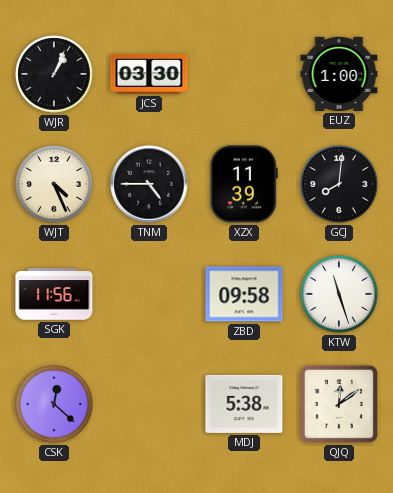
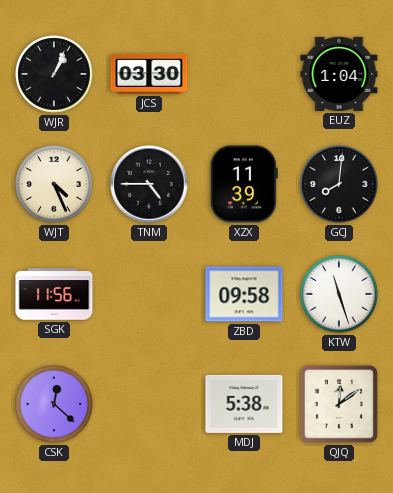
EUZ: 1:00 -> 1:04 (339, 74)
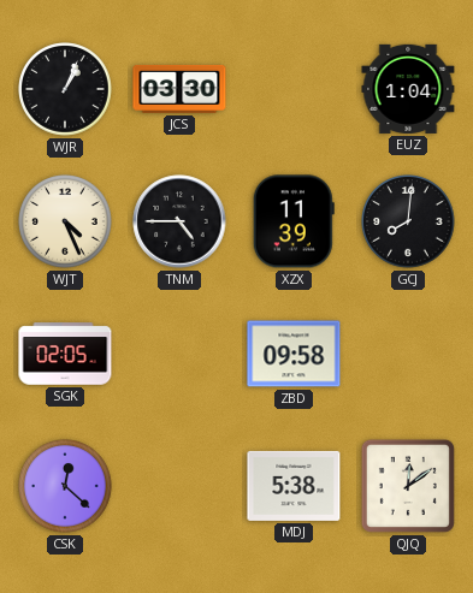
SGK: 11:56 -> 02:05 (65, 354)
KTW: 11:27 -> none (339, 294)
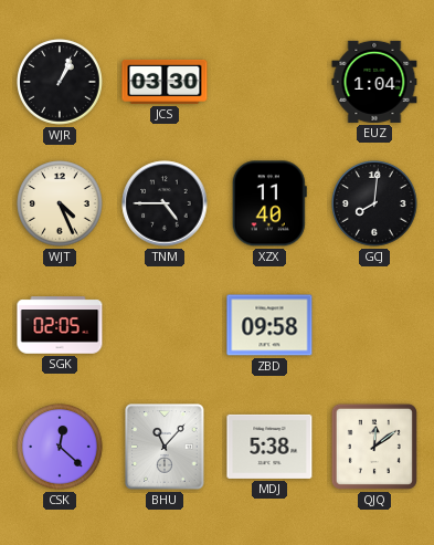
XZX: 11:39 -> 11:40 (269, 203)
BHU: none -> 11:07 (165, 447)
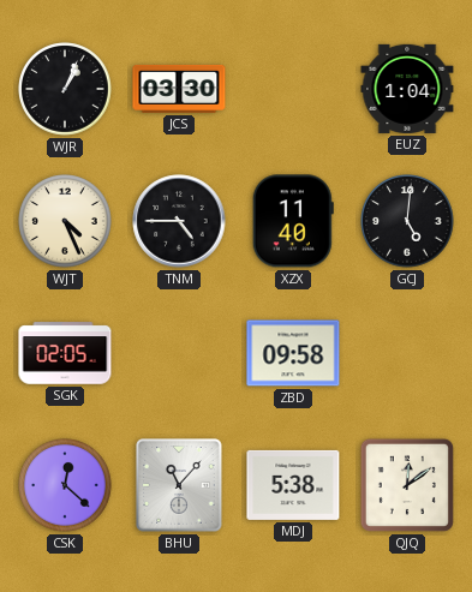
GCJ: 8:01 -> 5:01 (407, 221)
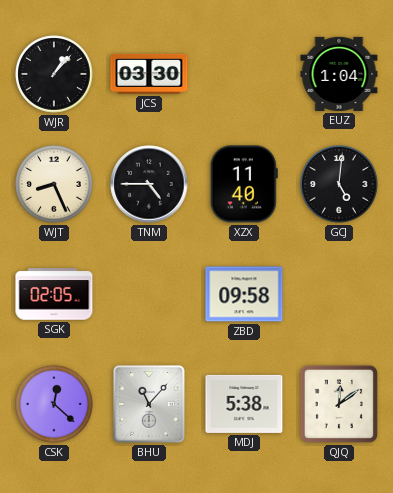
WJR: 1:04 -> 1:07 (54, 74)
WJT: 4:26 -> 8:26 (54, 184)
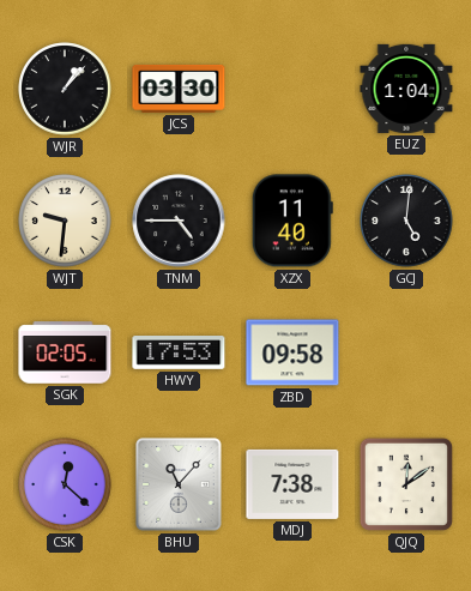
WJT: 8:26 -> 9:31 (65, 221)
HWY: none -> 17:53 (179, 354)
MDJ: 5:38 -> 7:38 (292, 484)
